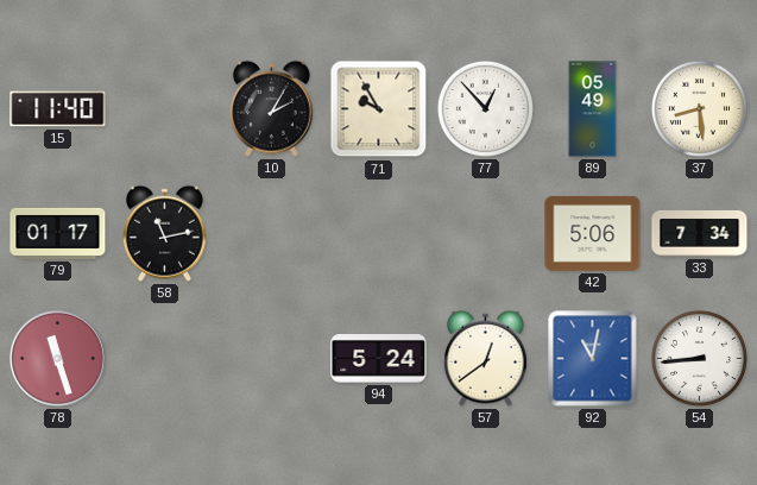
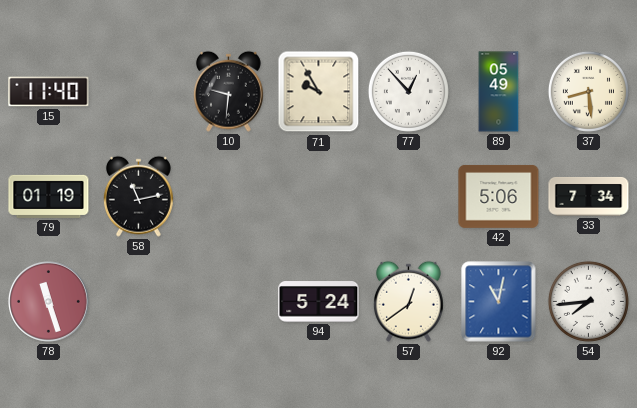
10: 2:05 -> 9:31 (228, 91)
79: 01:17 -> 01:19 (49, 196)
54: 8:44 -> 7:44 (588, 301)
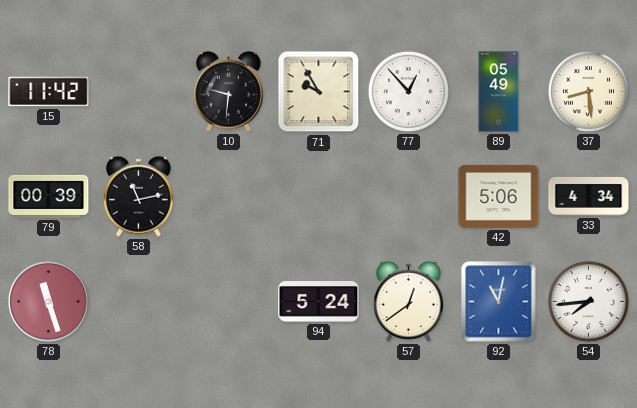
15: 11:40 -> 11:42 (49, 92)
79: 01:19 -> 00:39 (49, 196)
33: 7:34 -> 4:34 (589, 197)
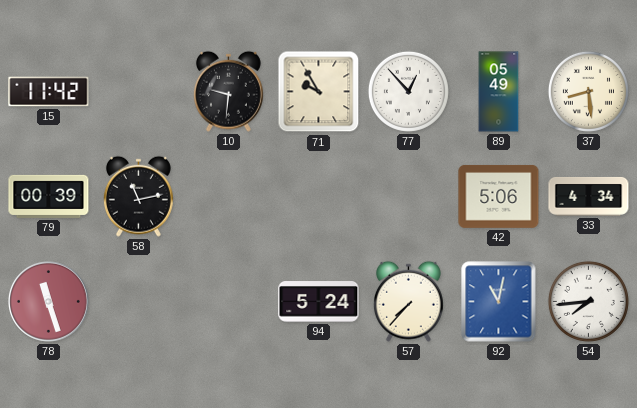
57: 12:39 -> 7:37 (408, 301)
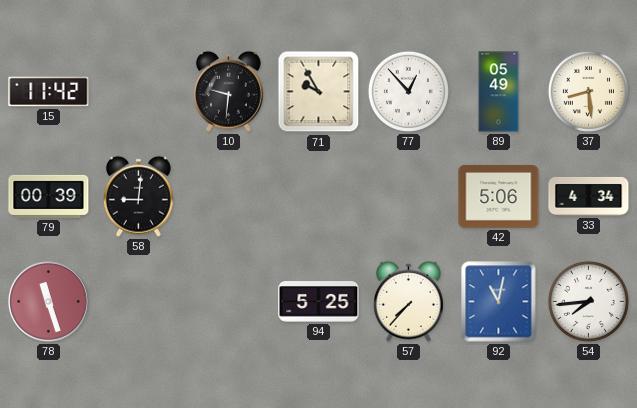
58: 11:13 -> 9:01 (138, 196)
94: 5:24 -> 5:25 (319, 302)
